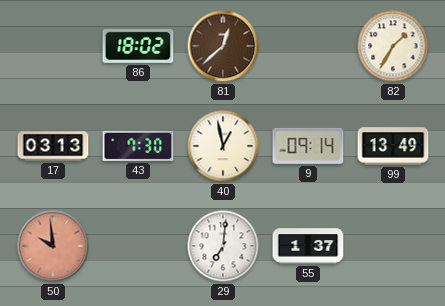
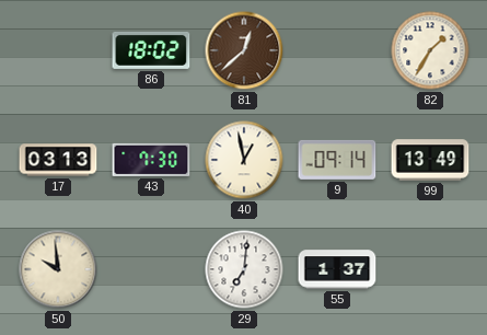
50 dial: salmon -> cream (58, 269)
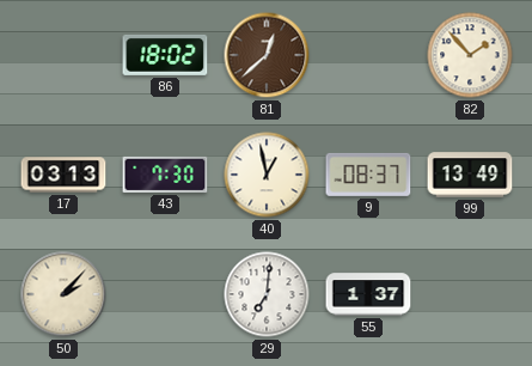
82: 1:35 -> 1:53 (470, 55)
9: 09:14 -> 08:37 (368, 175)
50: 9:59 -> 2:07 (63, 294)
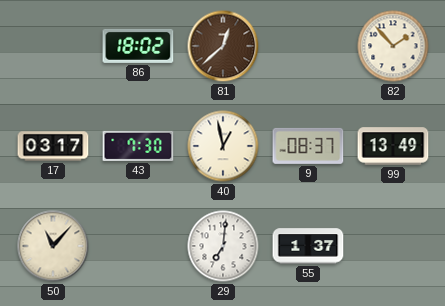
17: 03:13 -> 03:17 (53, 146)
50: 2:07 -> 11:07 (53, 246)
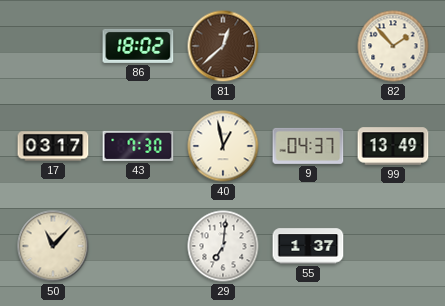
9: 08:37 -> 04:37 (308, 146)
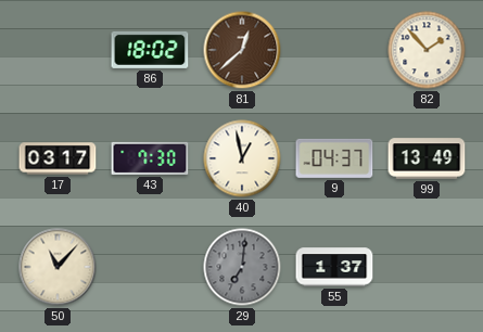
29 dial: white -> grey (242, 267)
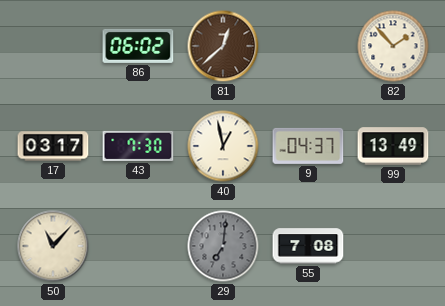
86: 18:02 -> 06:02 (138, 46)
55: 1:37 -> 7:08 (308, 246)
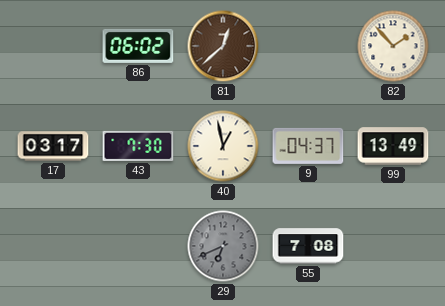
50: 11:07 -> none (53, 246)
29: 7:01 -> 6:41 (223, 246)
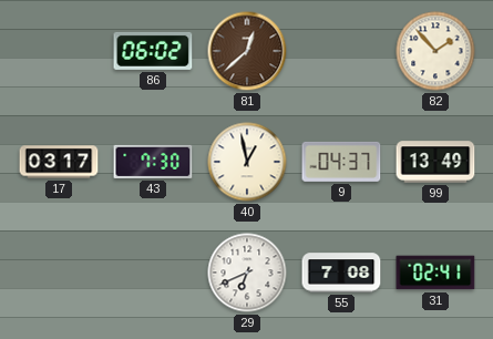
29 dial: grey -> white (247, 273)
31: none -> 02:41 (435, 273)
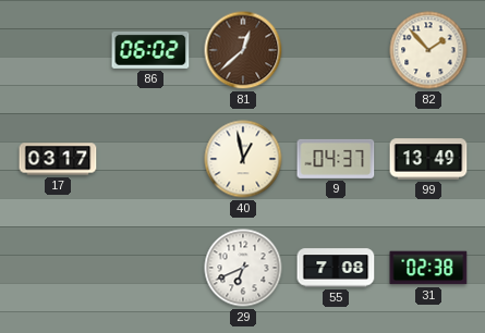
43: 7:30 -> none (153, 162)
31: 02:41 -> 02:38 (428, 268)
